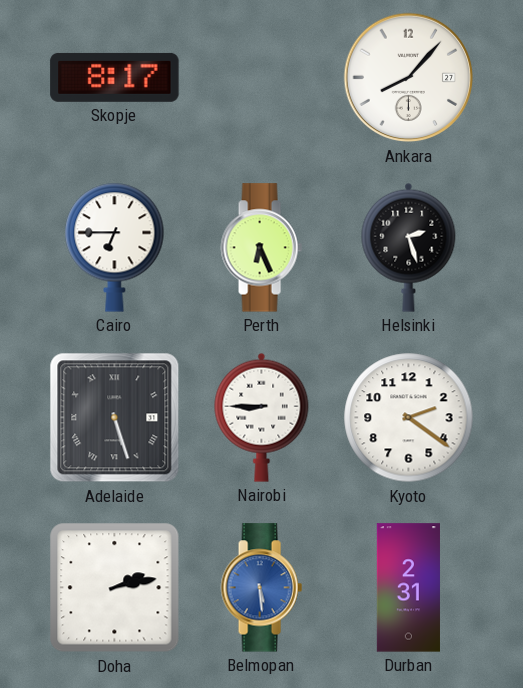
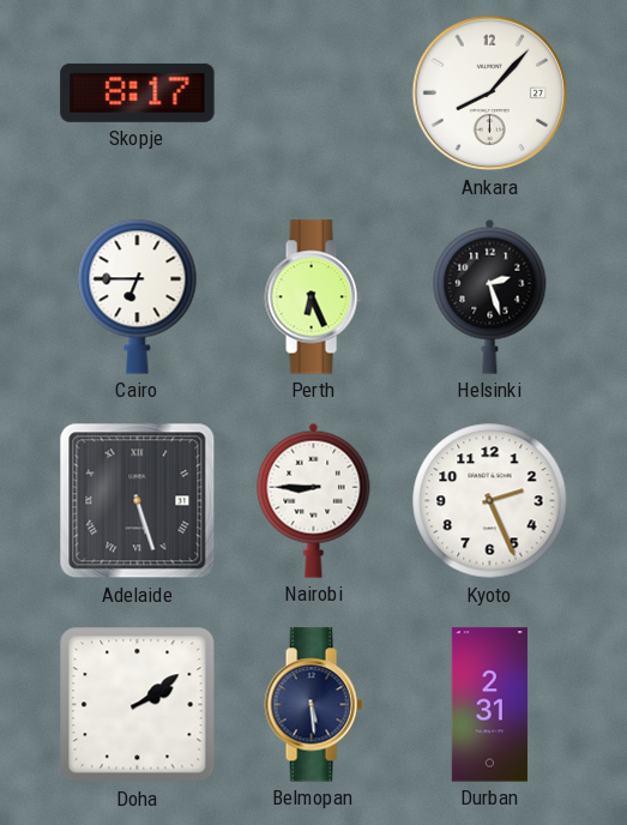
Kyoto: 2:21 -> 2:26 (490, 501)
Doha: 2:13 -> 2:09 (138, 705)
Belmopan dial: blue -> navy (313, 705)
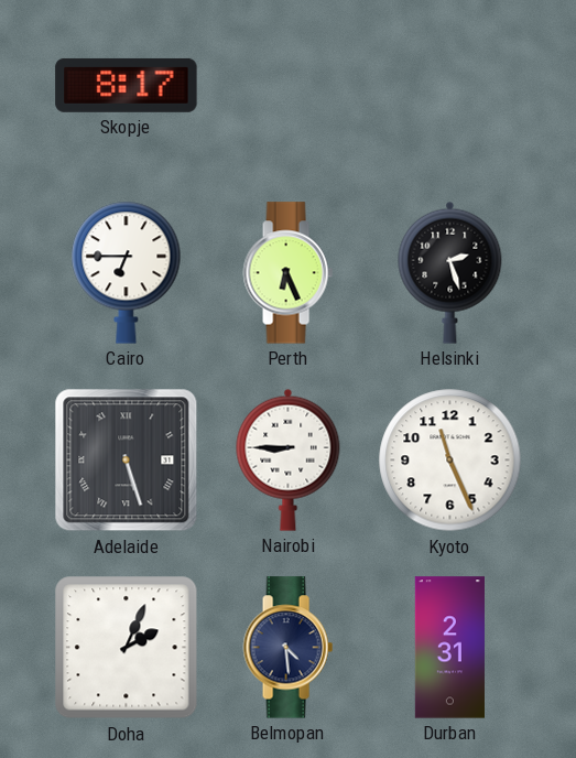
Ankara: 8:07 -> none (490, 94)
Kyoto: 2:26 -> 11:26 (450, 461)
Doha: 2:09 -> 2:04 (127, 648)
Belmopan: 5:29 -> 4:29 (287, 648)
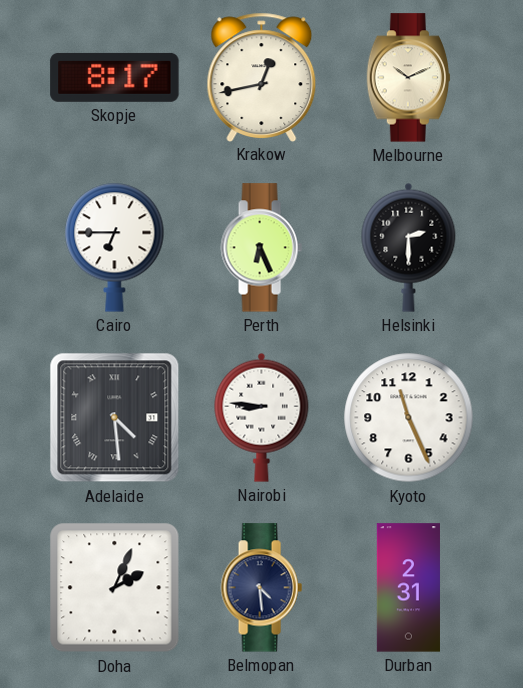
Krakow: none -> 12:43 (262, 77)
Melbourne: none -> 10:11 (409, 78)
Helsinki: 2:27 -> 2:30 (409, 247)
Adelaide: 5:27 -> 4:29 (115, 418)
Nairobi: 8:45 -> 8:46 (262, 417)
